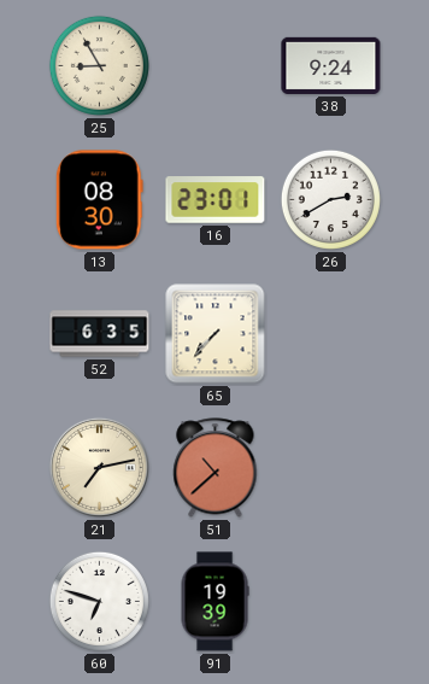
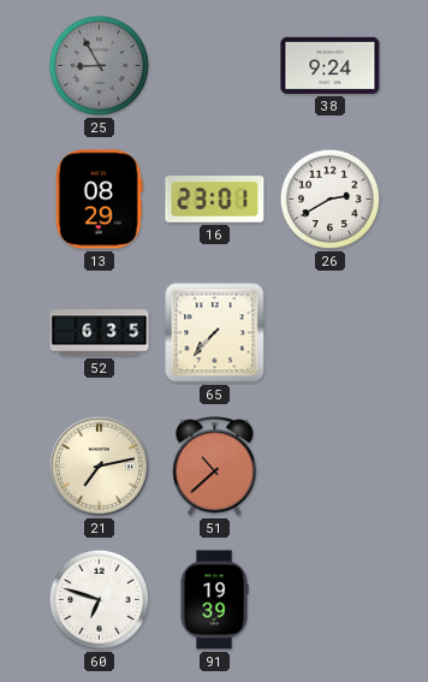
25 dial: cream -> grey (99, 65)
13: 08:30 -> 08:29 (99, 200)
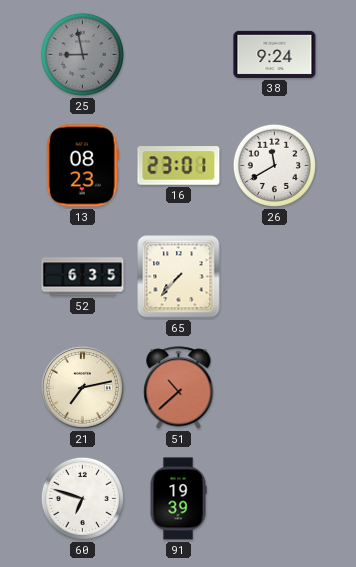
25: 8:55 -> 8:58 (82, 54)
13: 08:29 -> 08:23 (82, 166)
26: 2:40 -> 11:40 (274, 165)
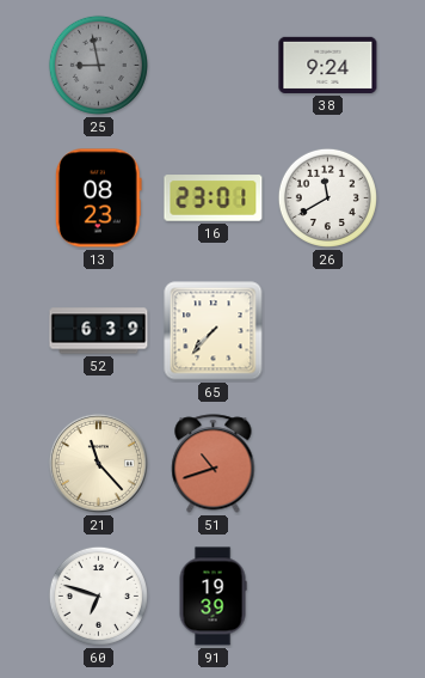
52: 6:35 -> 6:39 (99, 331)
21: 7:13 -> 11:23 (98, 463)
51: 10:38 -> 10:42 (214, 464)
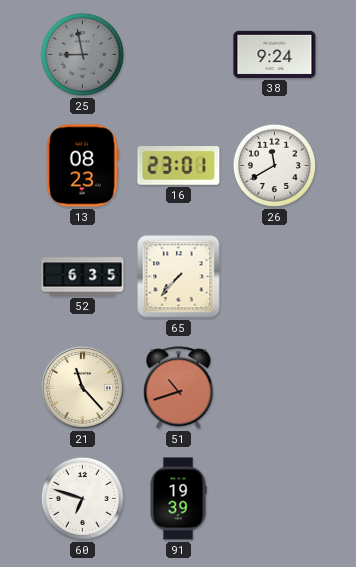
52: 6:39 -> 6:35 (83, 277)
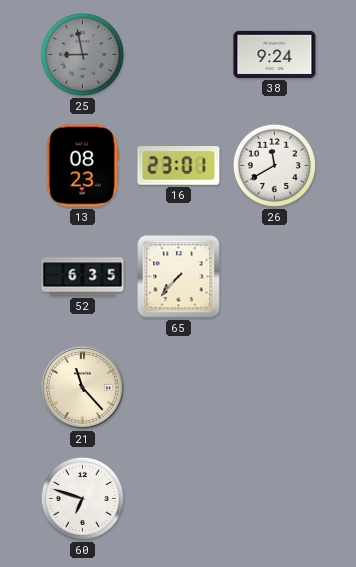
51: 10:42 -> none (179, 388)
91: 19:39 -> none (178, 499)
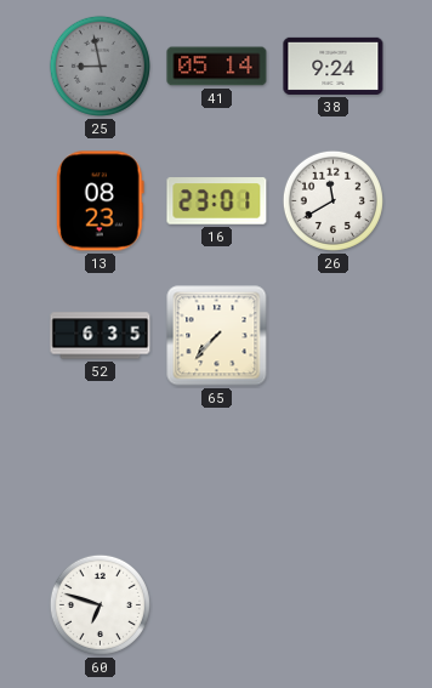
41: none -> 05:14 (217, 67)
21: 11:23 -> none (82, 387)
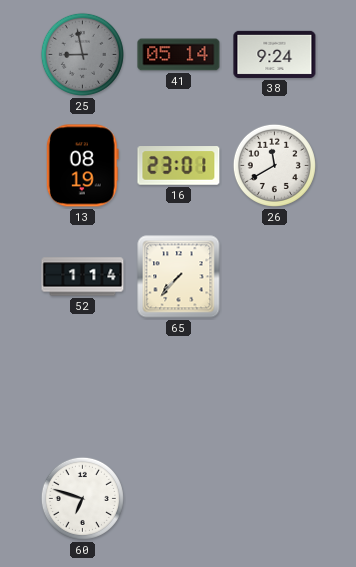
13: 08:23 -> 08:19 (82, 166)
52: 6:35 -> 1:14 (83, 277)
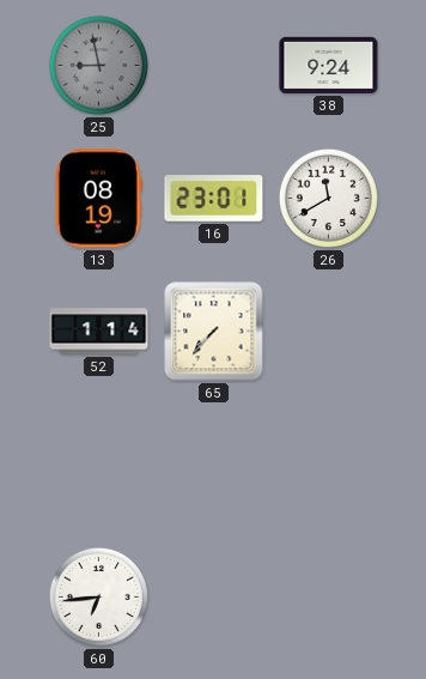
41: 05:14 -> none (179, 55)
60: 6:48 -> 6:44 (98, 596)
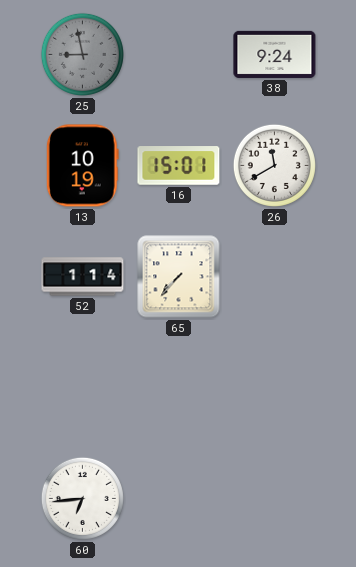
13: 08:19 -> 10:19 (82, 166)
16: 23:01 -> 15:01 (179, 166)
